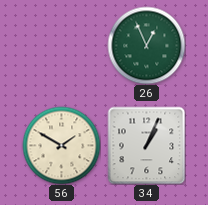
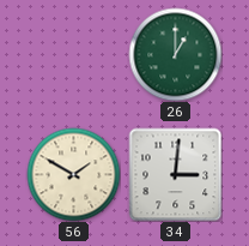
26: 12:56 -> 1:00 (175, 54)
34: 1:04 -> 3:01 (175, 174)
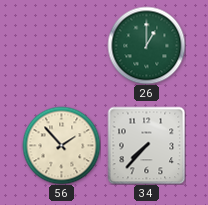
56: 1:50 -> 1:53 (61, 145)
34: 3:01 -> 7:37 (146, 145)
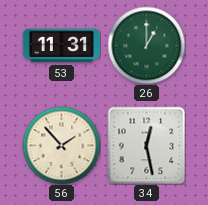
53: none -> 11:31 (61, 46)
34: 7:37 -> 12:28 (146, 145)
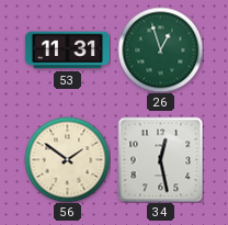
26: 1:00 -> 12:57 (160, 49)
56: 1:53 -> 1:51 (67, 159)
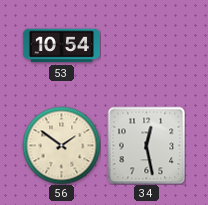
53: 11:31 -> 10:54 (61, 46)
26: 12:57 -> none (160, 49)
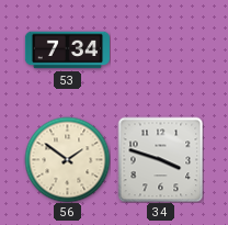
53: 10:54 -> 7:34 (67, 50)
34: 12:28 -> 3:48 (160, 159)
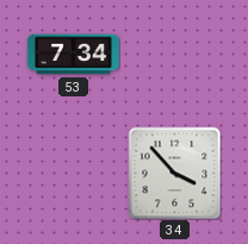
56: 1:51 -> none (67, 159)
34: 3:48 -> 3:53 (174, 173)
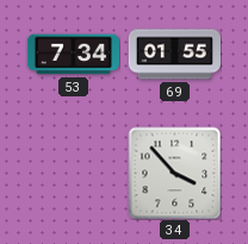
69: none -> 01:55 (174, 55)
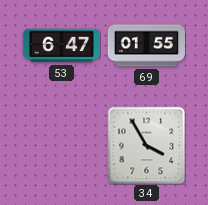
53: 7:34 -> 6:47 (61, 46)
34: 3:53 -> 3:55 (146, 145)
